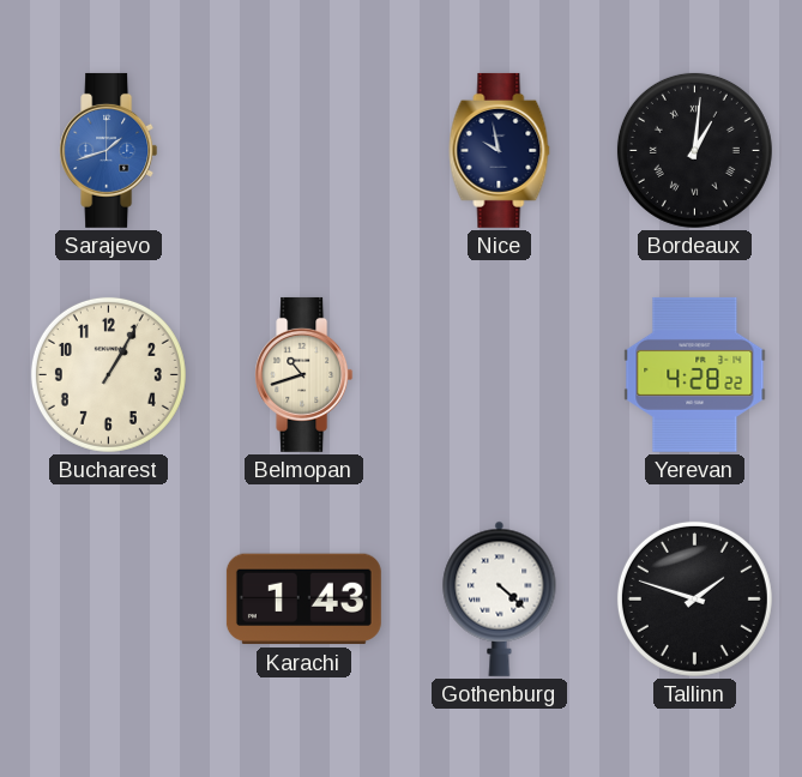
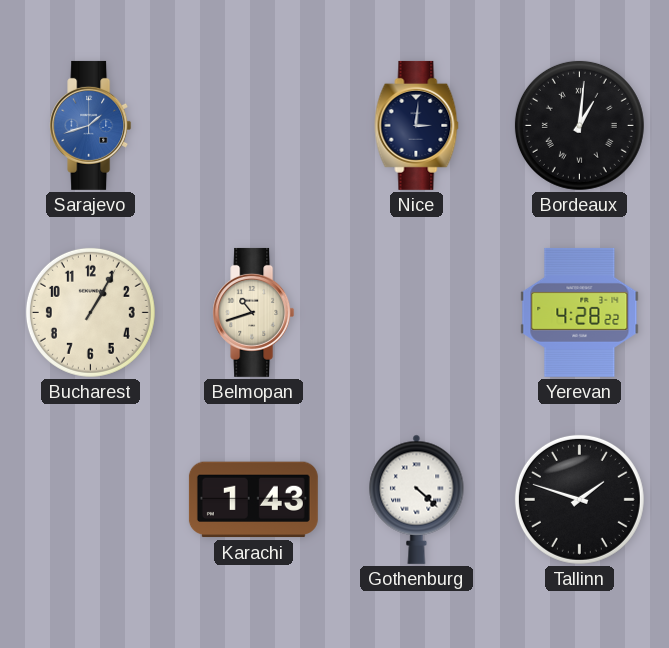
Nice: 9:58 -> 3:01 (417, 125)
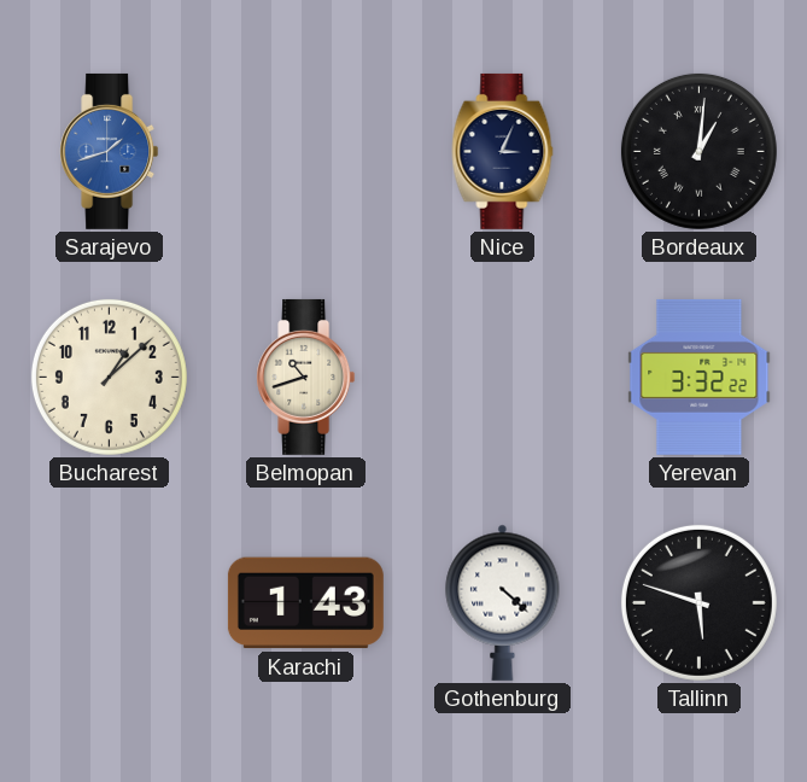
Nice: 3:01 -> 3:04 (503, 151)
Bucharest: 1:05 -> 1:08 (109, 377)
Yerevan: 4:28 -> 3:32 (700, 377)
Tallinn: 1:48 -> 5:48 (698, 602)
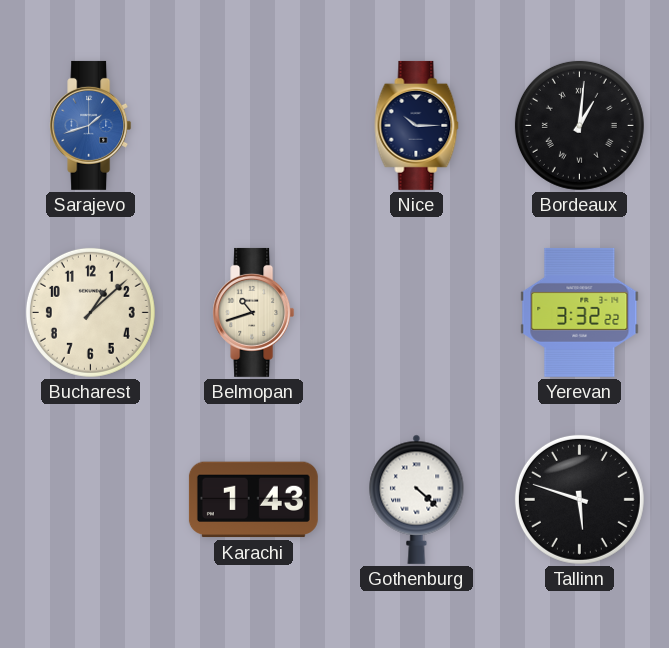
Nice: 3:04 -> 10:15 (417, 125)
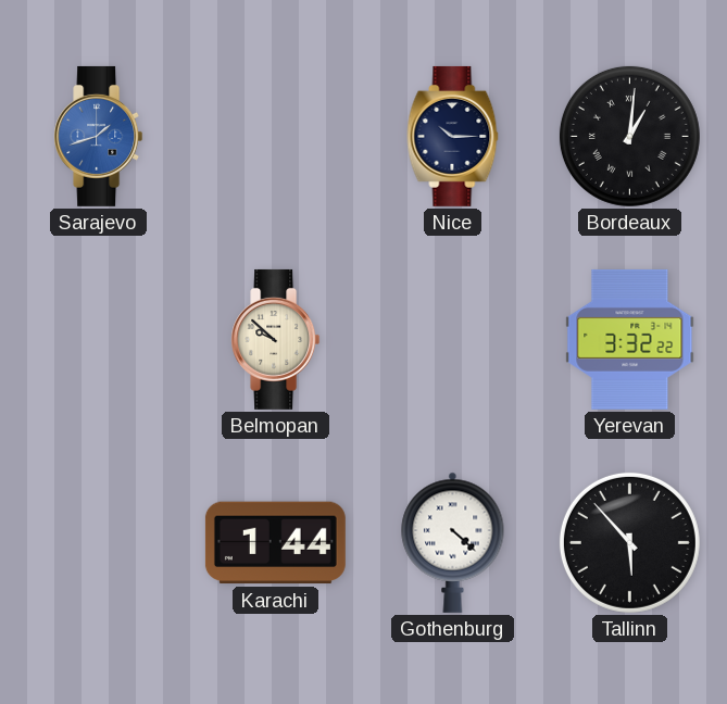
Bucharest: 1:08 -> none (90, 312)
Belmopan: 10:42 -> 9:52 (276, 339)
Karachi: 1:43 -> 1:44 (275, 543)
Tallinn: 5:48 -> 5:53 (629, 542)
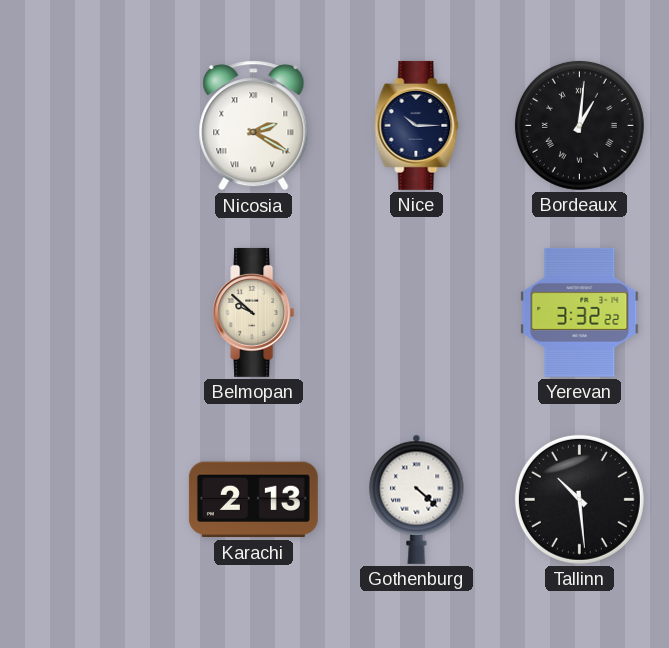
Sarajevo: 1:42 -> none (99, 136)
Nicosia: none -> 2:20 (254, 126)
Karachi: 1:44 -> 2:13 (253, 500)
Tallinn: 5:53 -> 10:29 (579, 499)
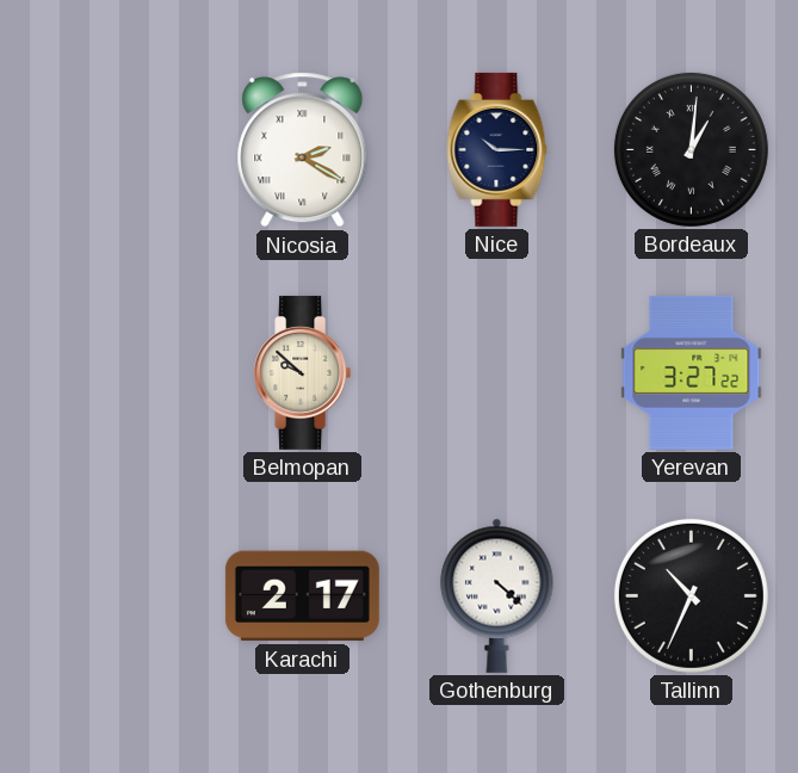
Yerevan: 3:32 -> 3:27 (692, 372)
Karachi: 2:13 -> 2:17 (302, 596)
Tallinn: 10:29 -> 10:34 (691, 595)
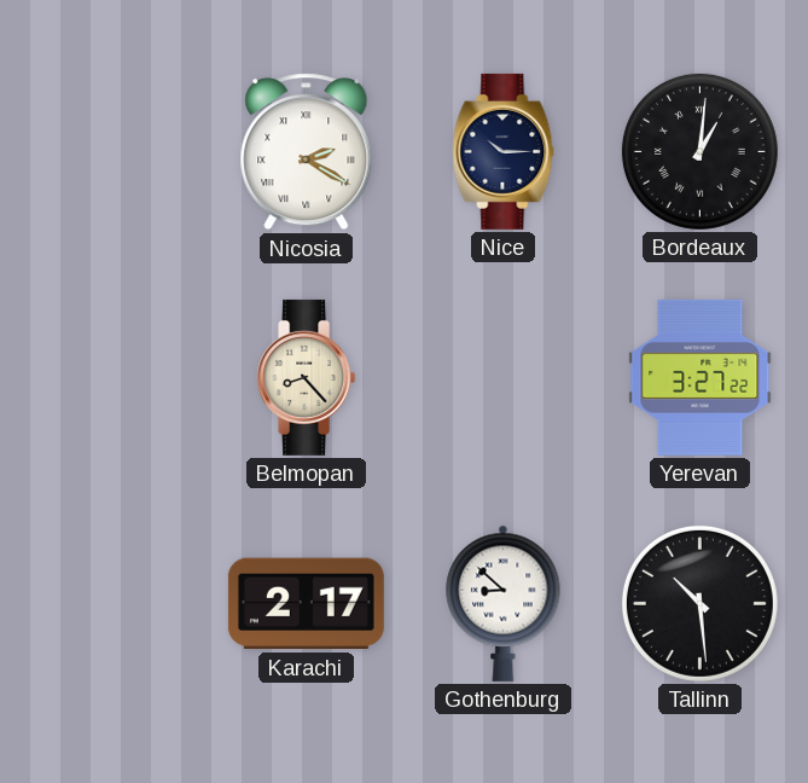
Belmopan: 9:52 -> 8:23 (307, 377)
Gothenburg: 4:22 -> 8:52 (504, 603)
Tallinn: 10:34 -> 10:29 (699, 603)
